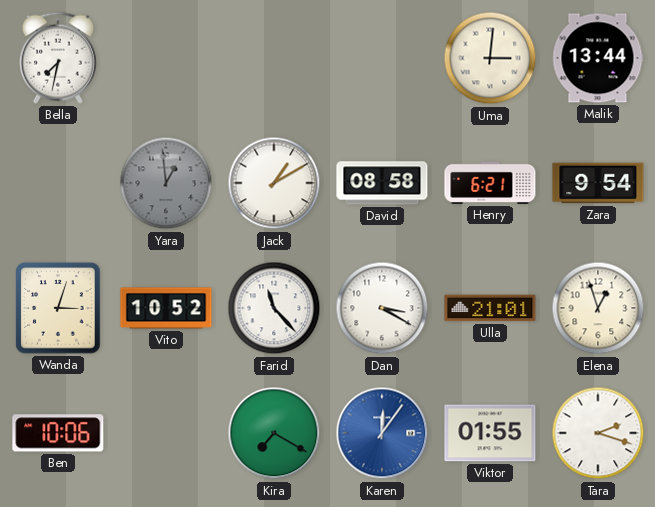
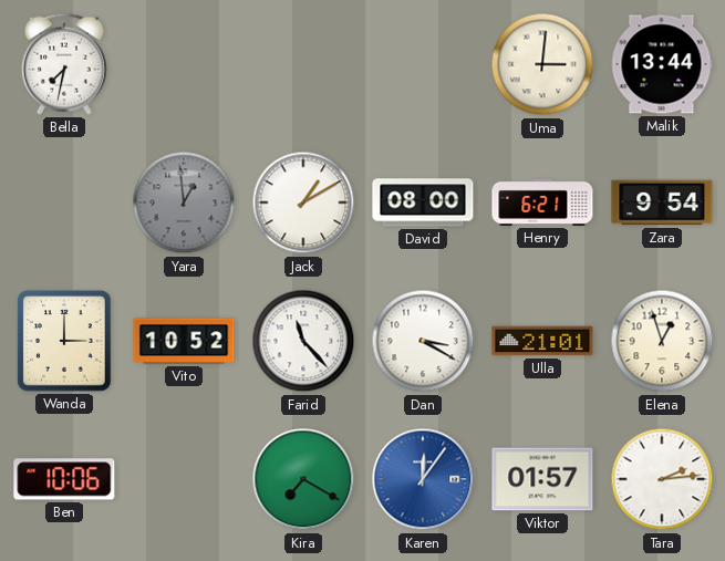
David: 08:58 -> 08:00 (423, 202)
Wanda: 3:03 -> 3:00 (64, 341)
Viktor: 01:55 -> 01:57 (542, 479)
Tara: 2:18 -> 2:14 (662, 479)
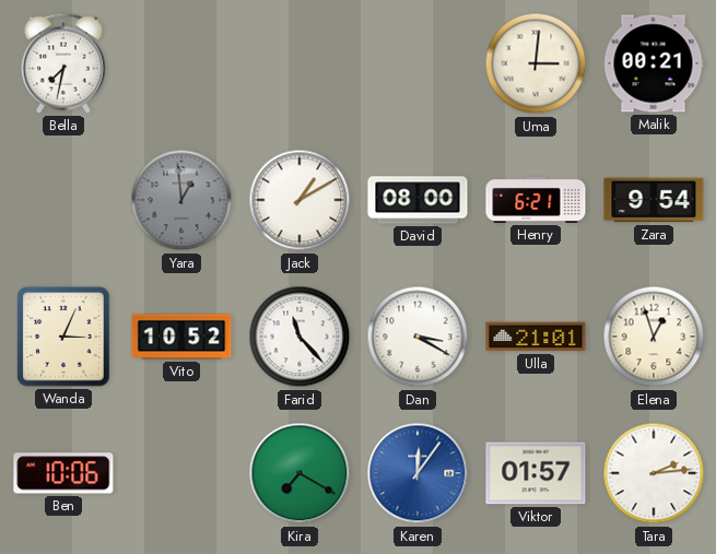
Malik: 13:44 -> 00:21 (654, 63)
Wanda: 3:00 -> 3:04 (63, 337)
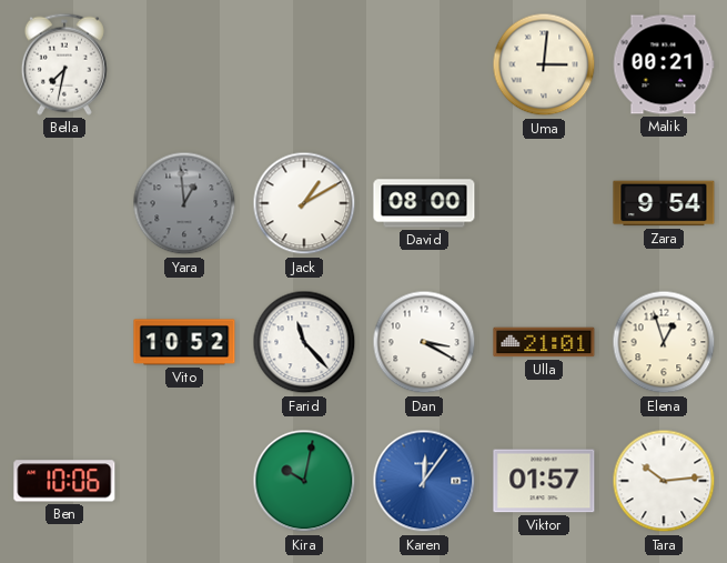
Henry: 6:21 -> none (536, 200)
Wanda: 3:04 -> none (63, 337)
Kira: 7:20 -> 10:02 (304, 481)
Tara: 2:14 -> 10:14 (664, 481)
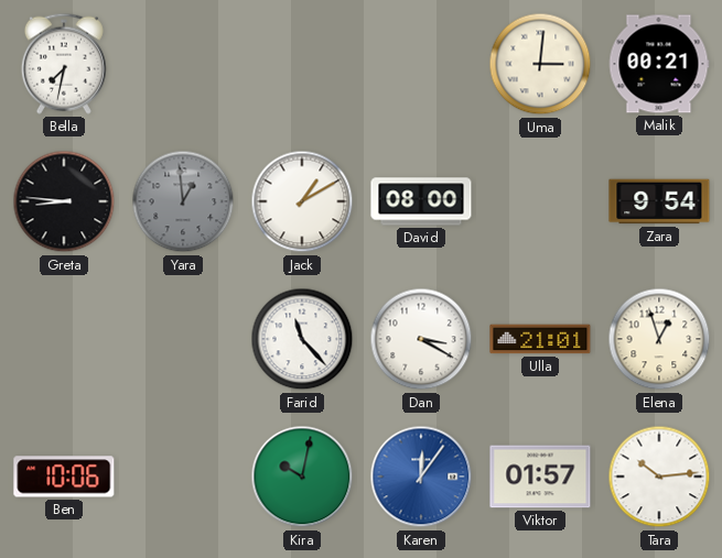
Greta: none -> 8:46 (64, 201)
Vito: 10:52 -> none (184, 342)
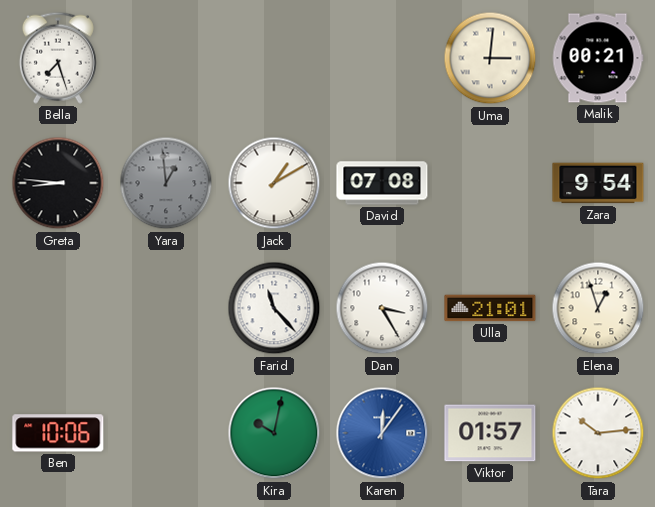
Bella: 7:32 -> 7:27 (58, 58)
David: 08:00 -> 07:08 (382, 183)
Dan: 3:20 -> 3:25 (382, 308)
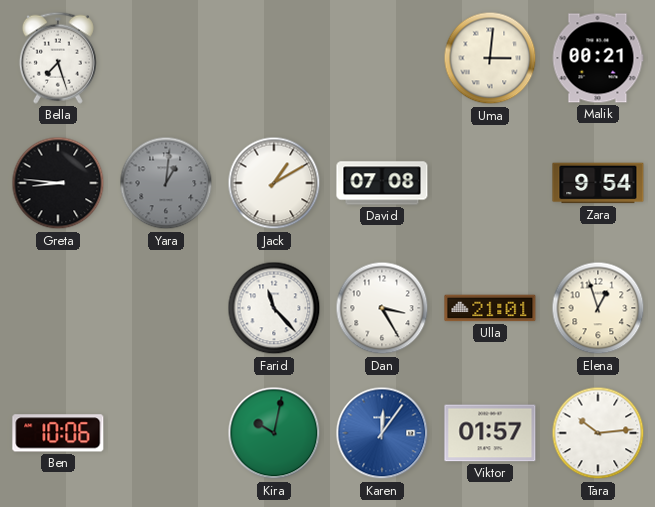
Yara: 12:59 -> 1:01 (166, 183)
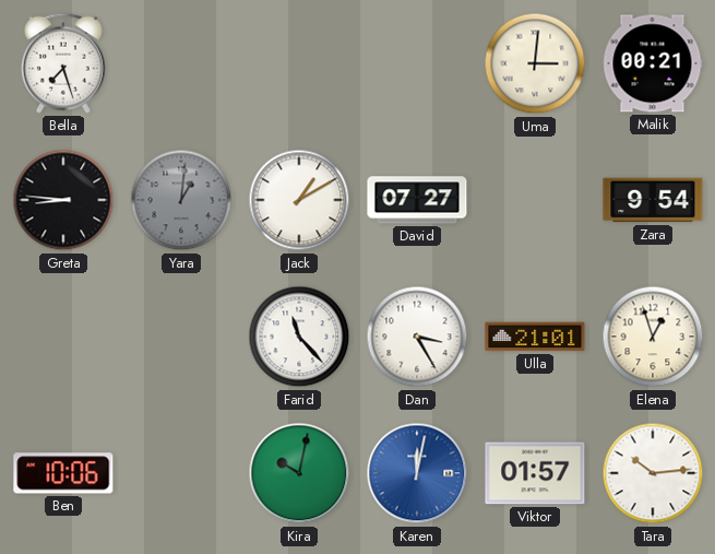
David: 07:08 -> 07:27 (417, 200)
Karen: 12:06 -> 12:02 (417, 473)
